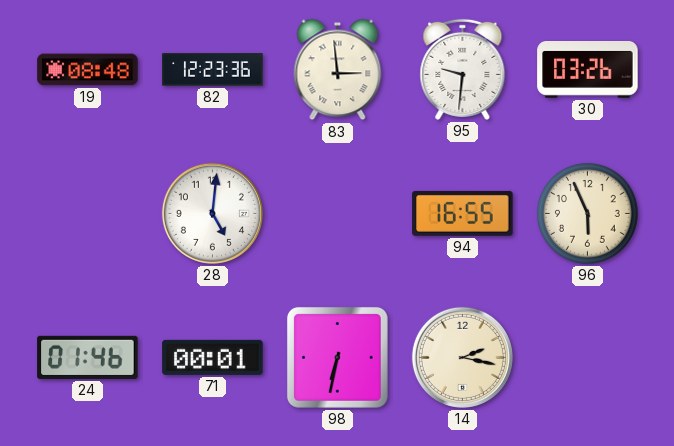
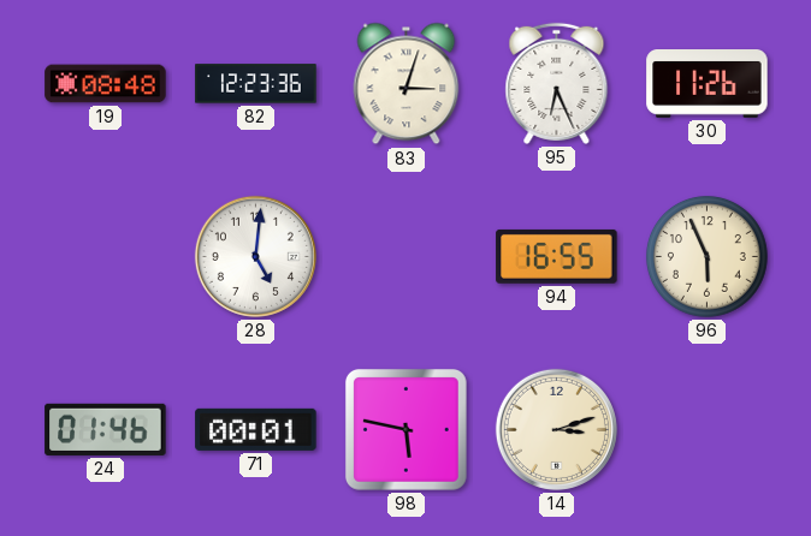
83: 2:59 -> 3:03 (407, 84)
95: 9:31 -> 6:26 (557, 83)
30: 03:26 -> 11:26 (708, 84)
98: 6:32 -> 5:47 (405, 429)
14: 2:17 -> 3:12 (556, 429)
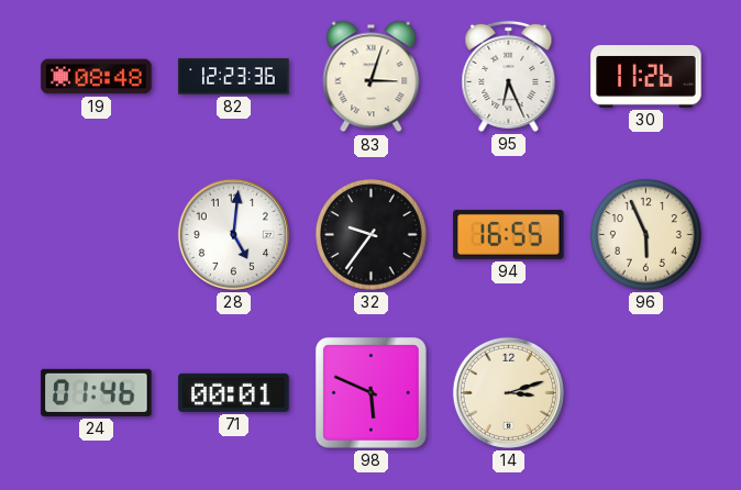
32: none -> 9:36 (370, 234)
98: 5:47 -> 5:49 (370, 392)
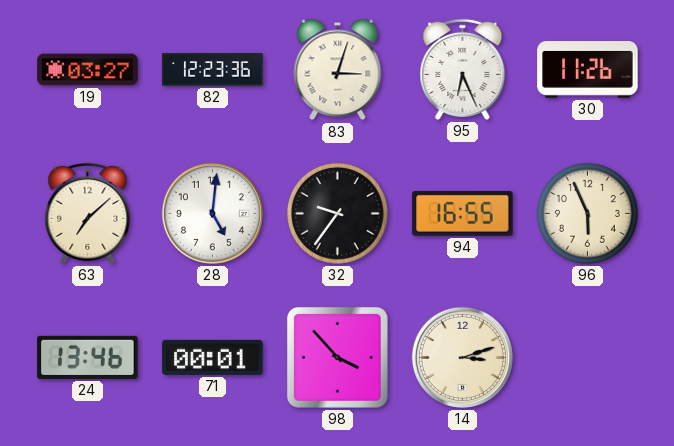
19: 08:48 -> 03:27 (88, 70)
63: none -> 7:08 (88, 213)
24: 01:46 -> 13:46 (88, 357)
98: 5:49 -> 3:53 (337, 357)
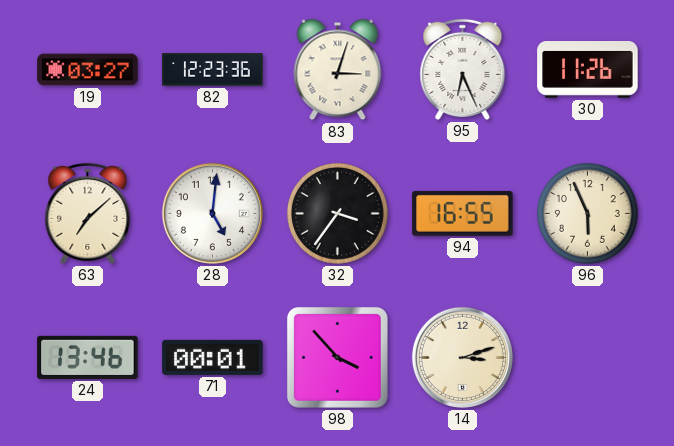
32: 9:36 -> 3:36 (337, 213)
